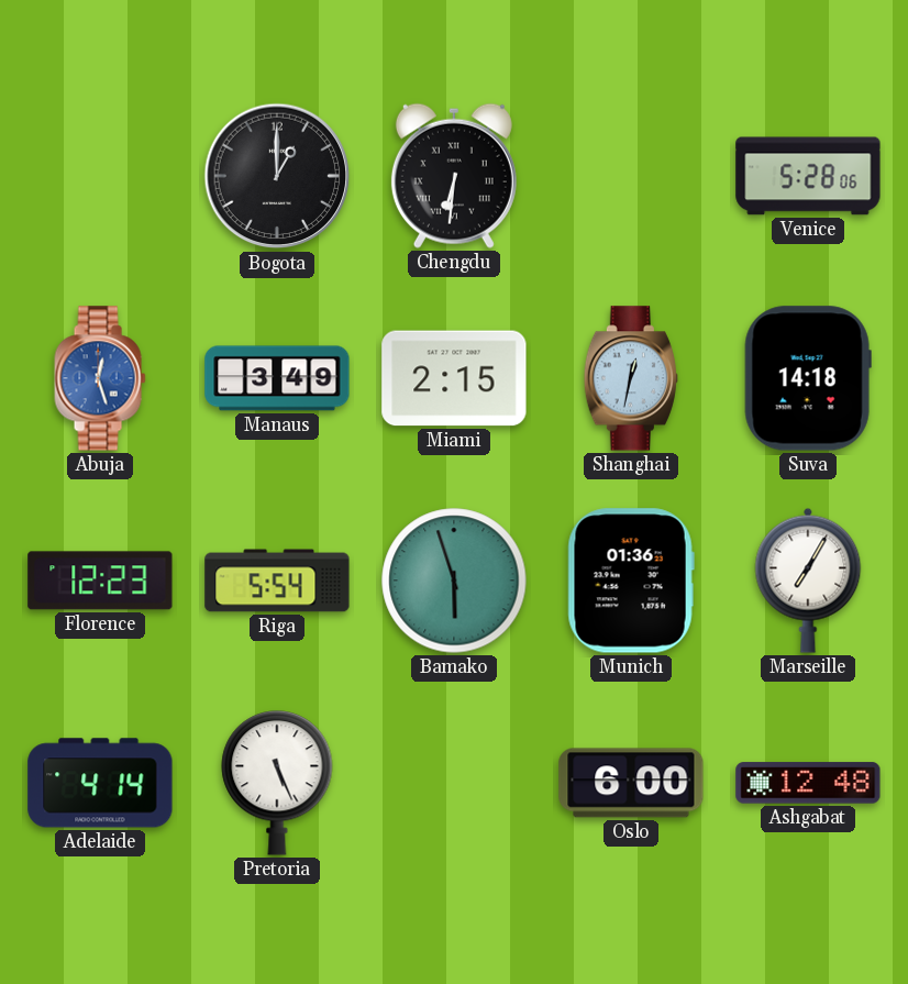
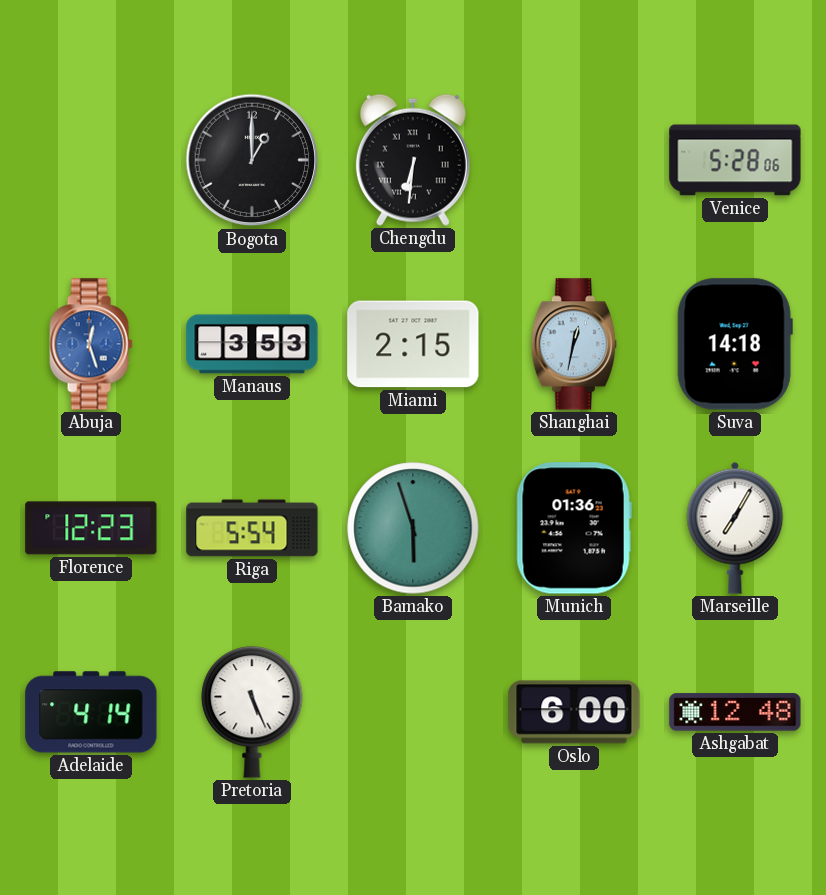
Manaus: 3:49 -> 3:53 (252, 344)
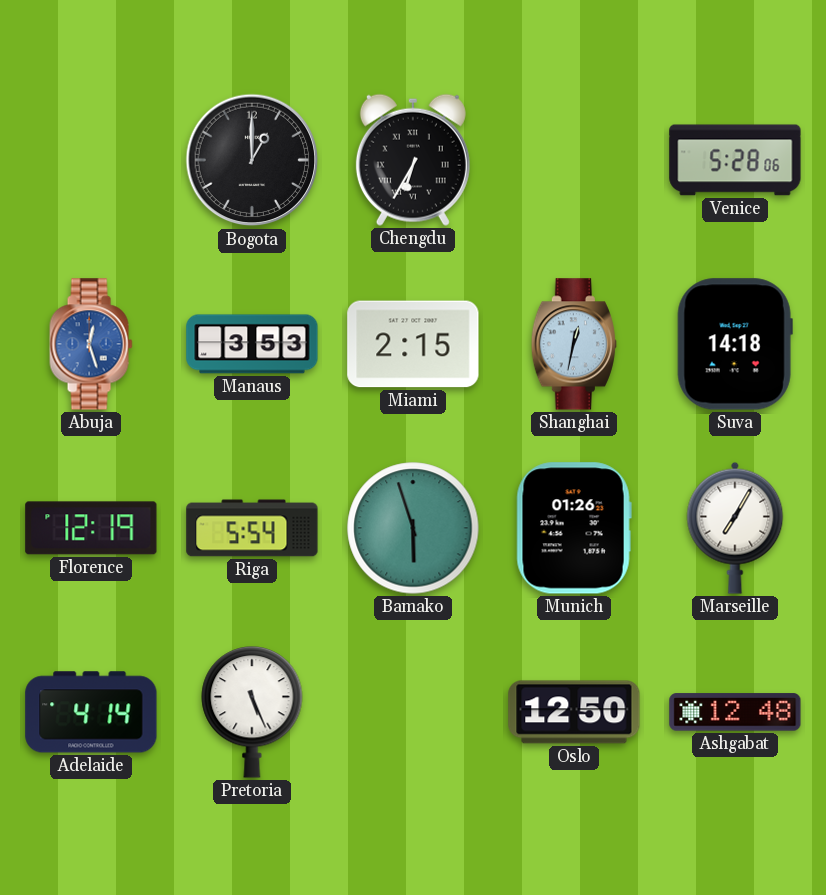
Chengdu: 6:31 -> 6:35 (413, 160)
Florence: 12:23 -> 12:19 (91, 528)
Munich: 01:36 -> 01:26 (574, 528)
Oslo: 6:00 -> 12:50 (574, 712)
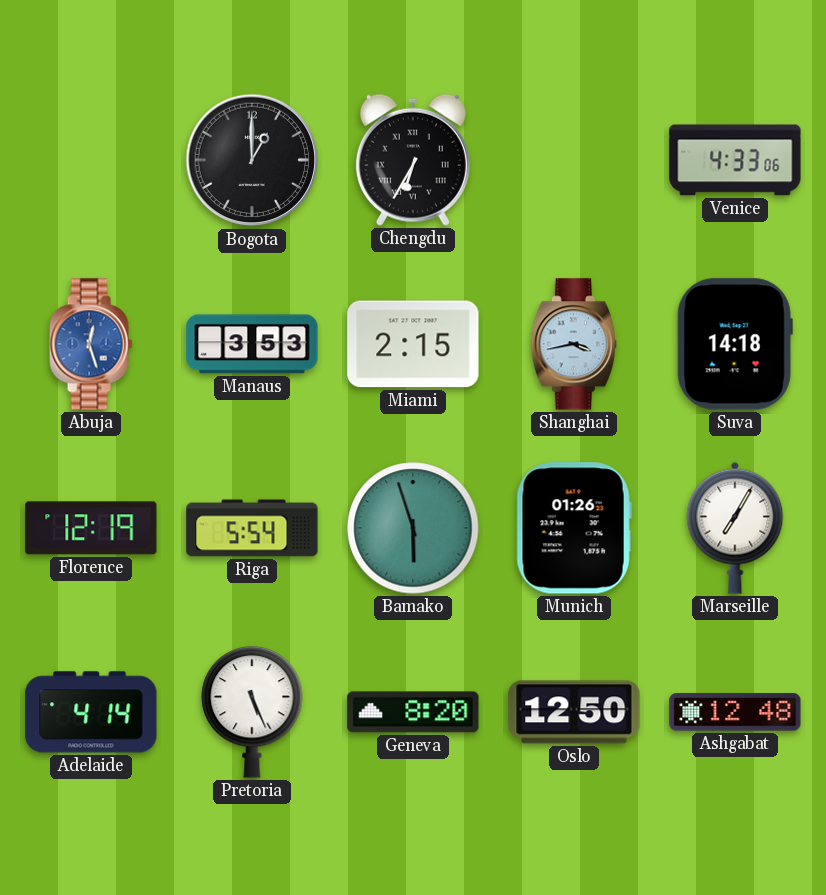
Venice: 5:28 -> 4:33 (735, 160)
Shanghai: 12:32 -> 3:43 (574, 344)
Geneva: none -> 8:20 (413, 712)
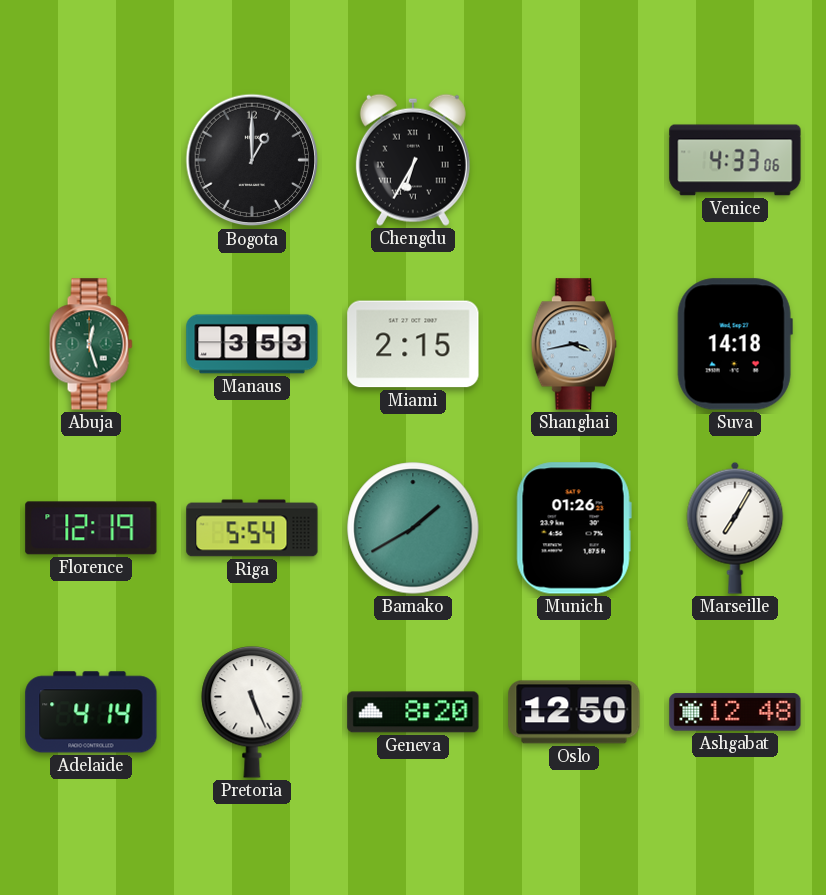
Abuja dial: blue -> green (91, 344)
Bamako: 5:57 -> 1:40 (413, 528)
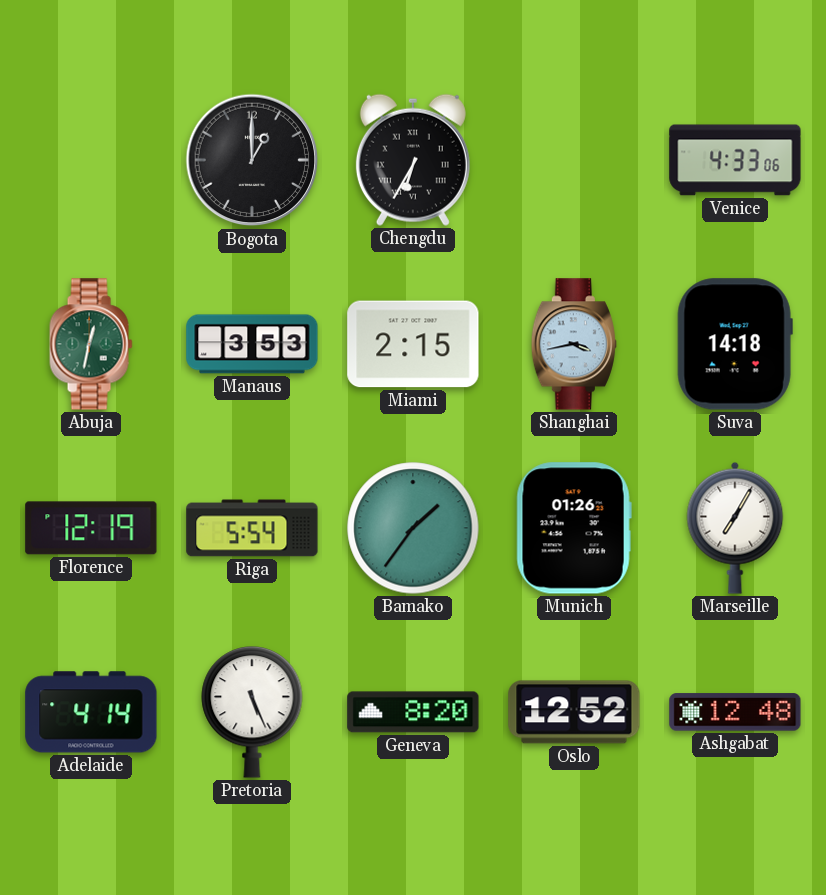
Abuja: 12:27 -> 12:32 (91, 344)
Bamako: 1:40 -> 1:36 (413, 528)
Oslo: 12:50 -> 12:52 (574, 712)
